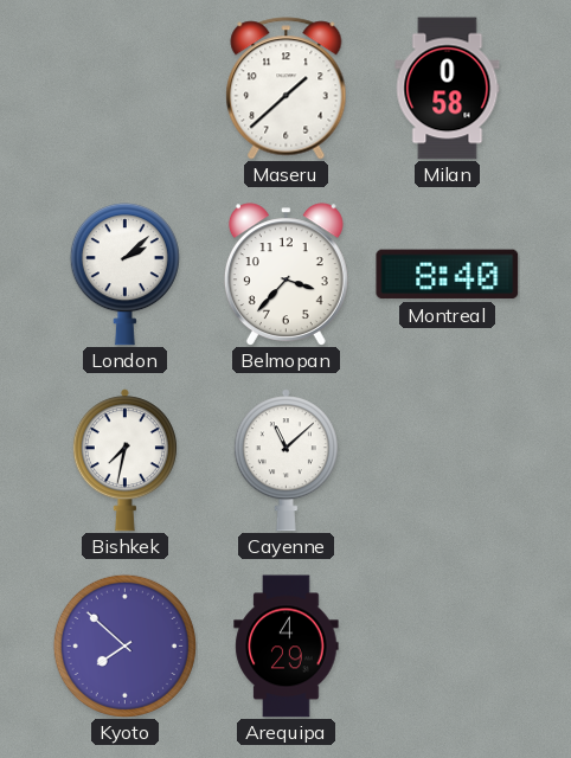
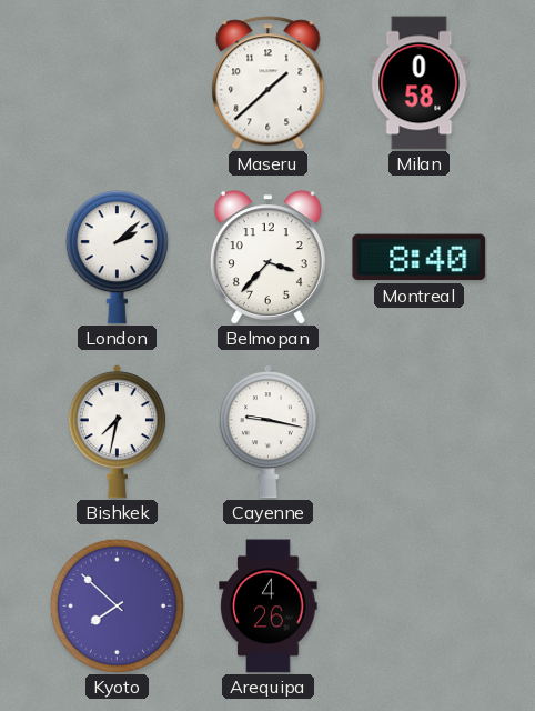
Cayenne: 11:08 -> 9:17 (267, 432)
Arequipa: 4:29 -> 4:26 (269, 607)
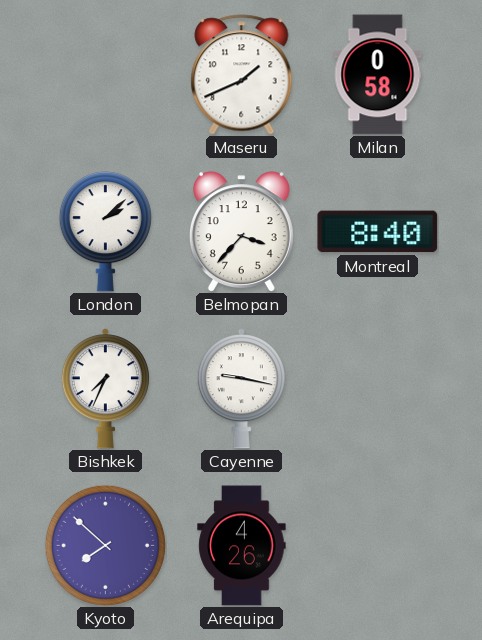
Maseru: 1:38 -> 1:41 (242, 75)
Bishkek: 7:32 -> 7:34 (105, 389)
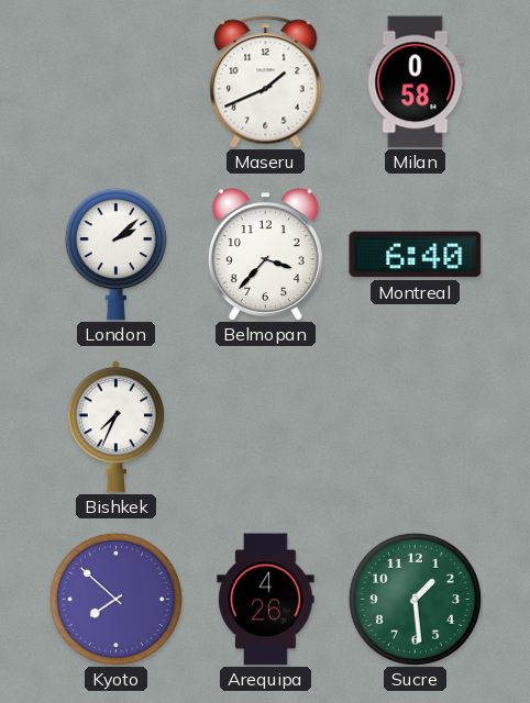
Montreal: 8:40 -> 6:40 (416, 255)
Cayenne: 9:17 -> none (241, 389)
Sucre: none -> 1:29 (415, 599)
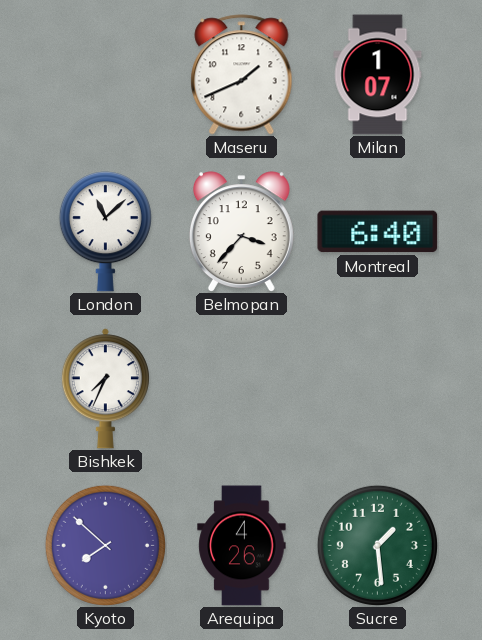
Milan: 0:58 -> 1:07 (378, 75)
London: 2:08 -> 11:08 (105, 232)
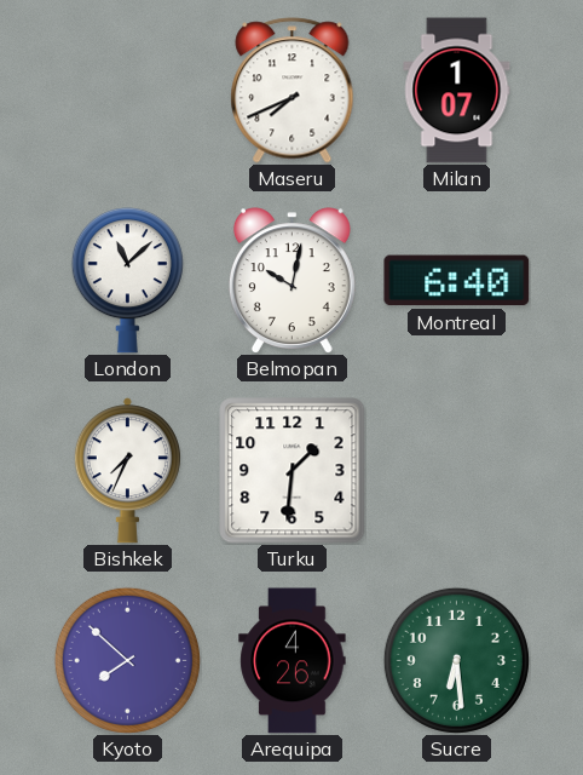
Maseru: 1:41 -> 7:41 (293, 91)
Belmopan: 3:37 -> 10:02 (291, 280)
Turku: none -> 1:31 (293, 471)
Sucre: 1:29 -> 6:29 (456, 660)
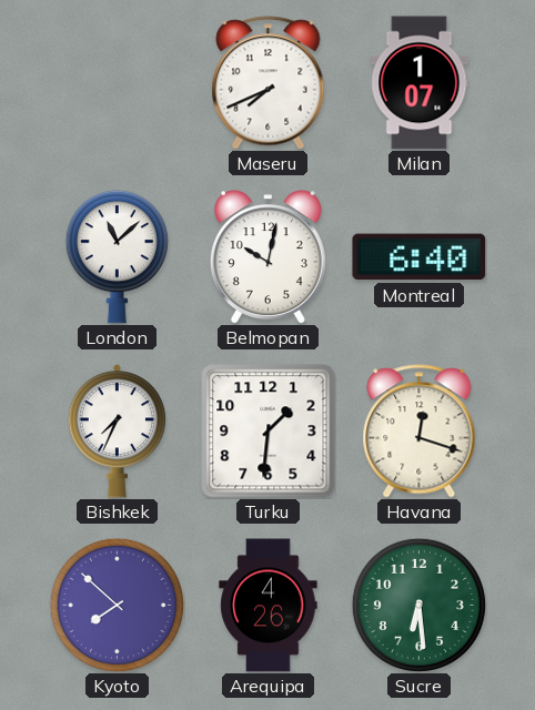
Havana: none -> 12:18 (420, 432)
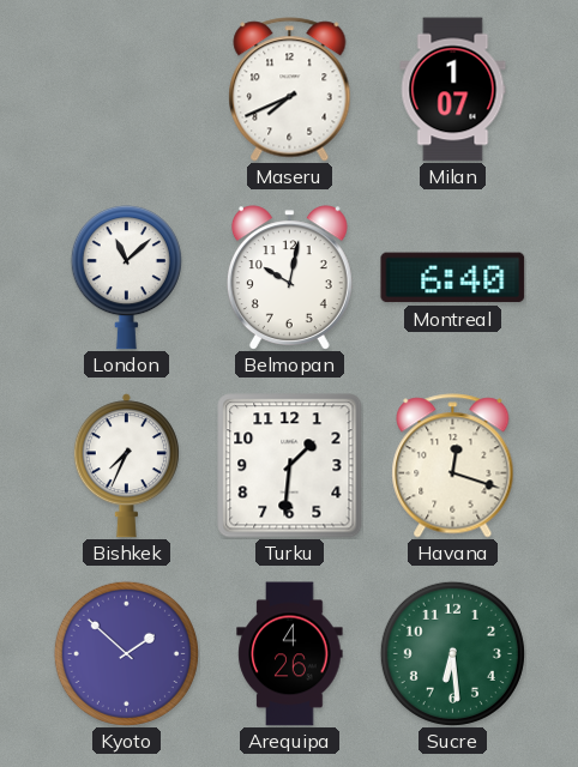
Kyoto: 7:52 -> 1:52 (126, 653)
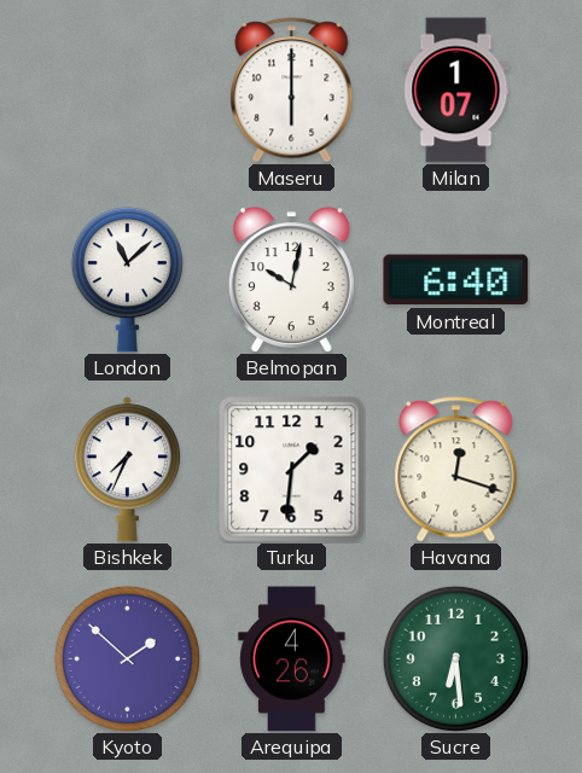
Maseru: 7:41 -> 6:00 (292, 91)
